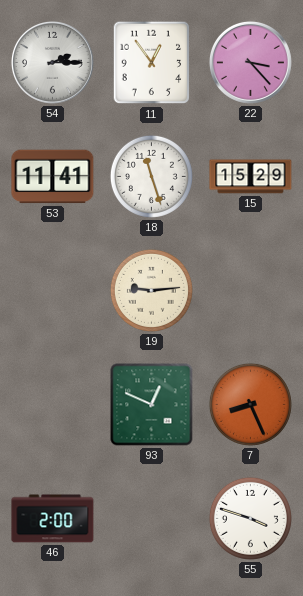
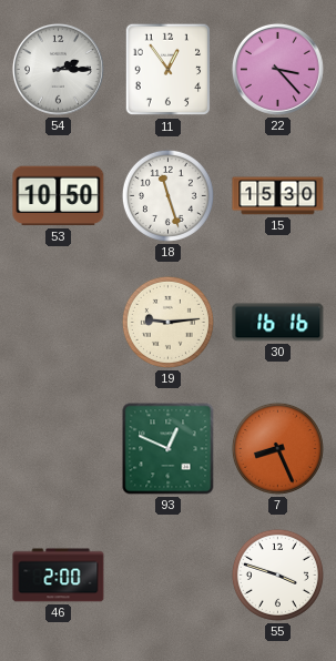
53: 11:41 -> 10:50 (59, 196)
15: 15:29 -> 15:30 (278, 196)
30: none -> 16:16 (278, 323)
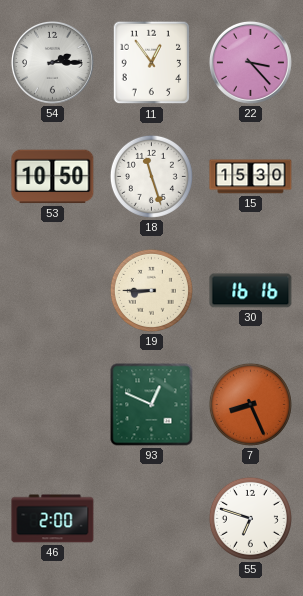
19: 9:14 -> 8:45 (151, 290)
55: 3:48 -> 6:48 (250, 518)
